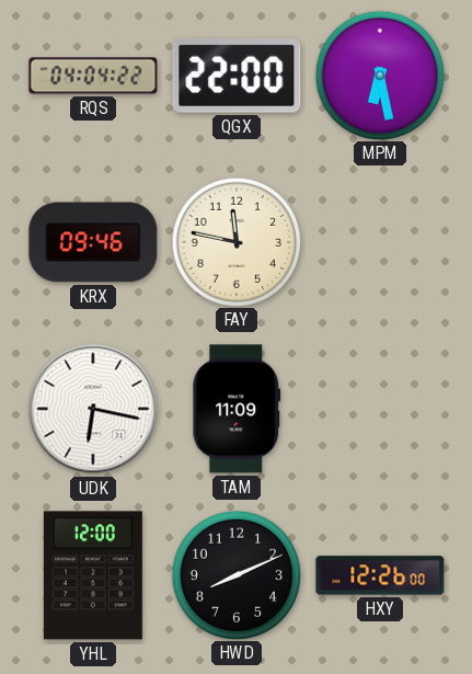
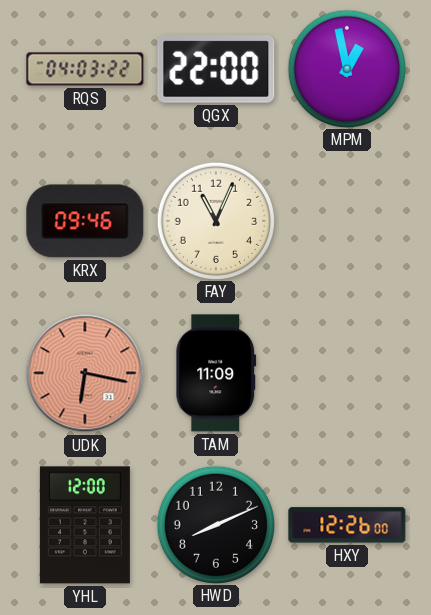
RQS: 04:04 -> 04:03 (85, 69)
MPM: 6:28 -> 12:58 (346, 68)
FAY: 11:47 -> 11:04 (215, 220)
UDK dial: white -> salmon (85, 373)
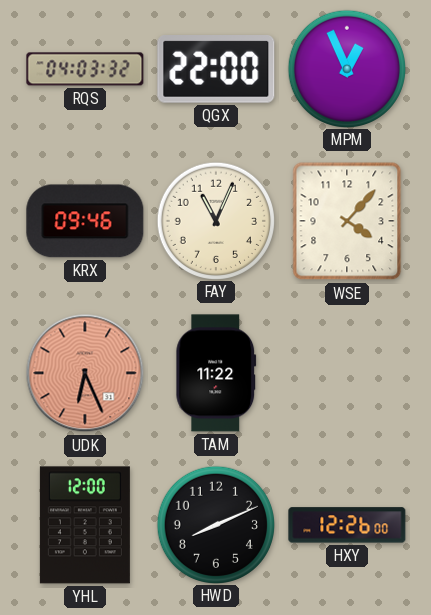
RQS: 04:03:22 -> 04:03:32 (85, 69)
MPM: 12:58 -> 12:56 (346, 68)
WSE: none -> 4:07 (347, 221)
UDK: 6:17 -> 6:26 (85, 373)
TAM: 11:09 -> 11:22 (216, 373)
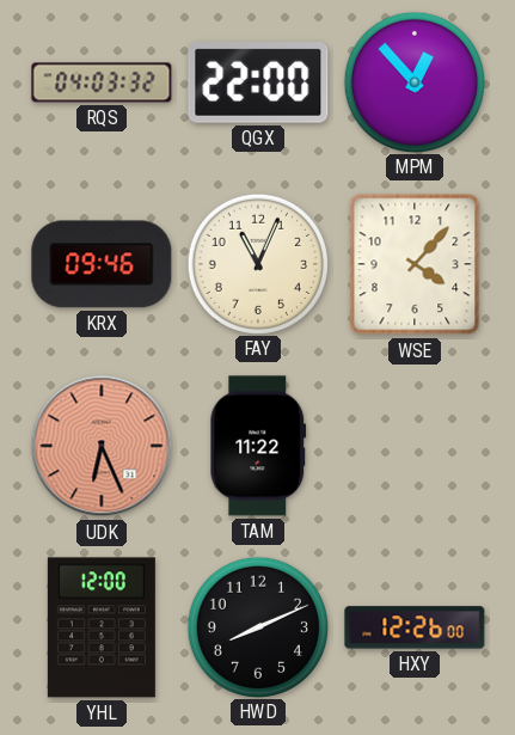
MPM: 12:56 -> 12:53 (413, 81)
